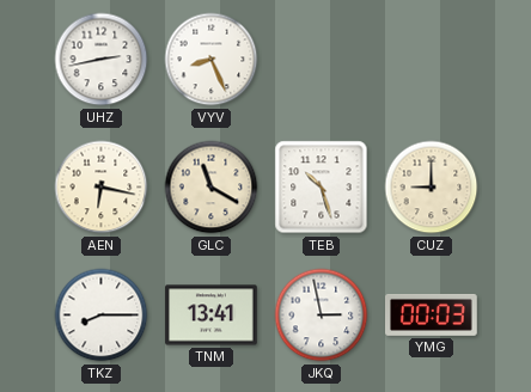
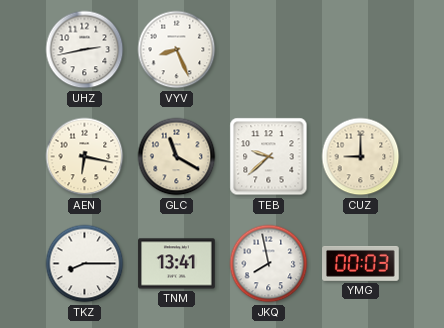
TEB: 10:27 -> 9:38 (269, 157)
JKQ: 2:58 -> 7:58 (269, 264)
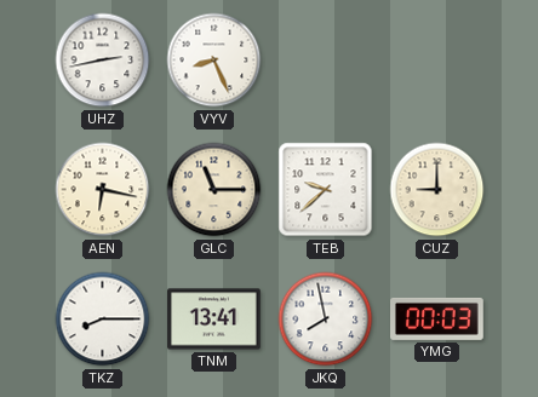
GLC: 11:20 -> 11:15 (214, 190)
